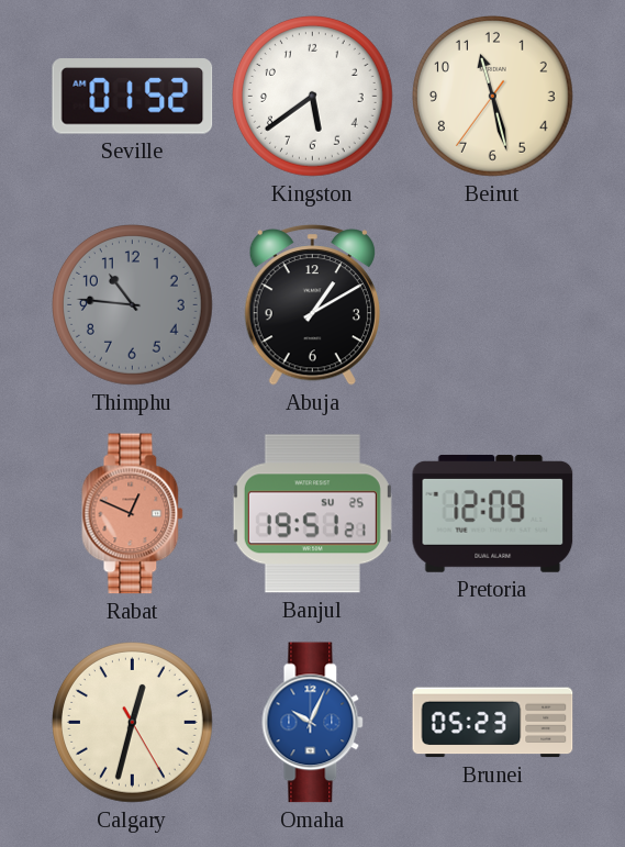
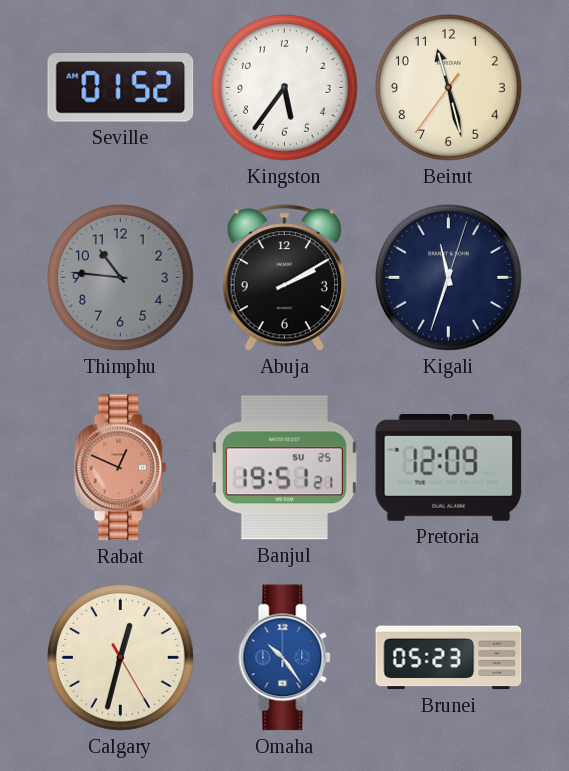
Kingston: 5:39 -> 5:36 (285, 88)
Abuja: 1:10 -> 2:10 (284, 278)
Kigali: none -> 11:33 (449, 278)
Omaha: 10:04 -> 10:24 (285, 658)
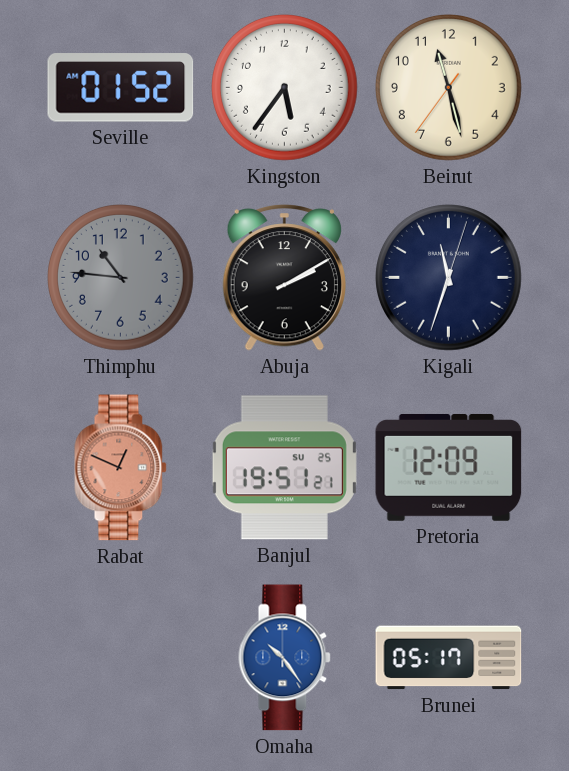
Calgary: 12:32 -> none (121, 658)
Brunei: 05:23 -> 05:17 (449, 658)
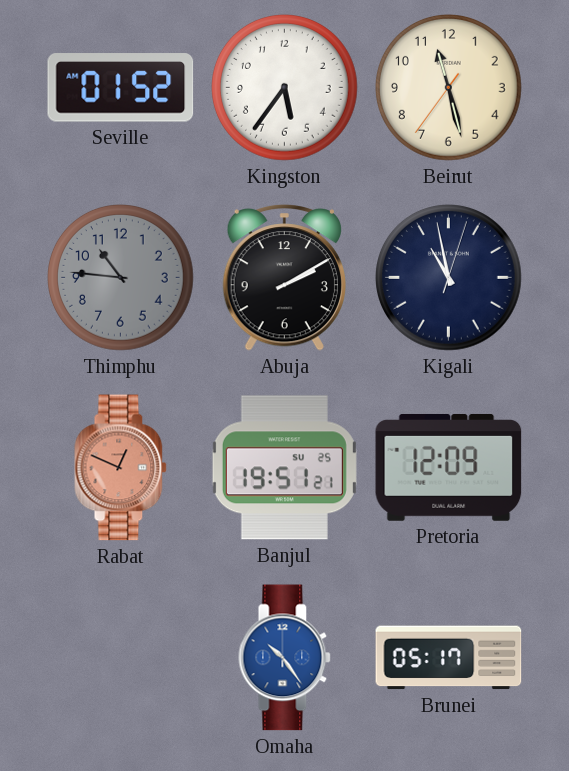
Kigali: 11:33 -> 10:58 (449, 278)
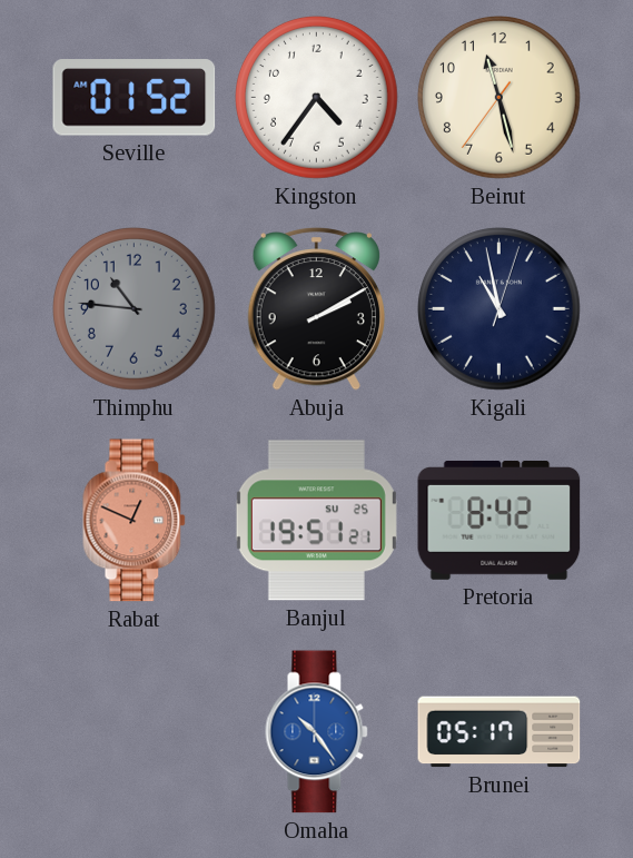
Kingston: 5:36 -> 4:36 (317, 98)
Pretoria: 12:09 -> 8:42 (500, 520)
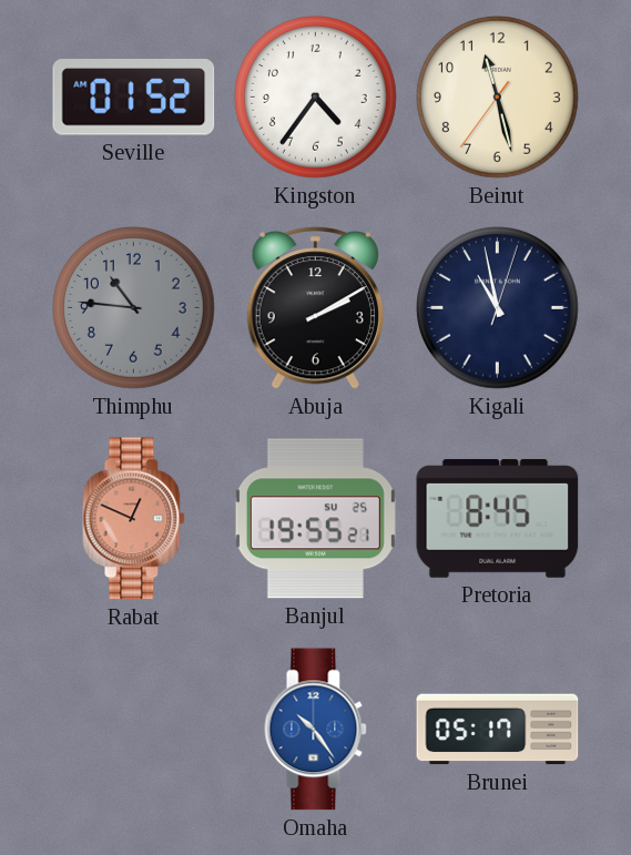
Banjul: 19:51 -> 19:55 (315, 519)
Pretoria: 8:42 -> 8:45 (498, 518)
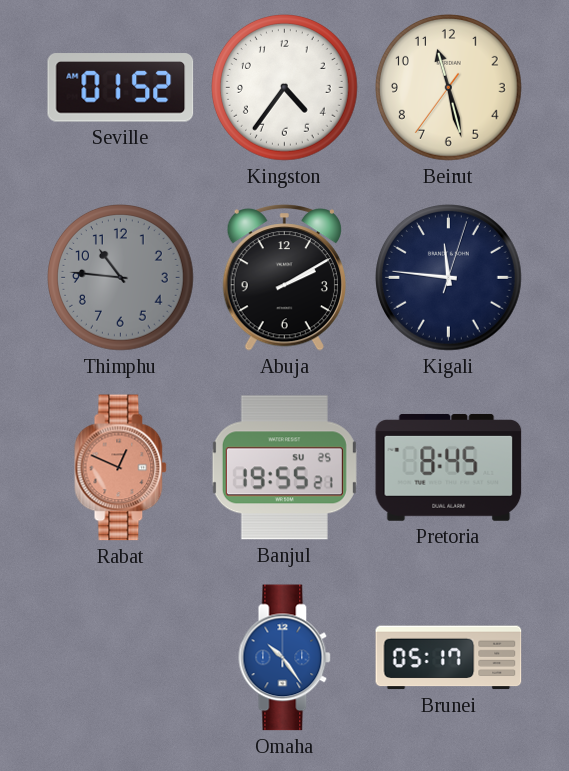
Kigali: 10:58 -> 11:46 (449, 278)
